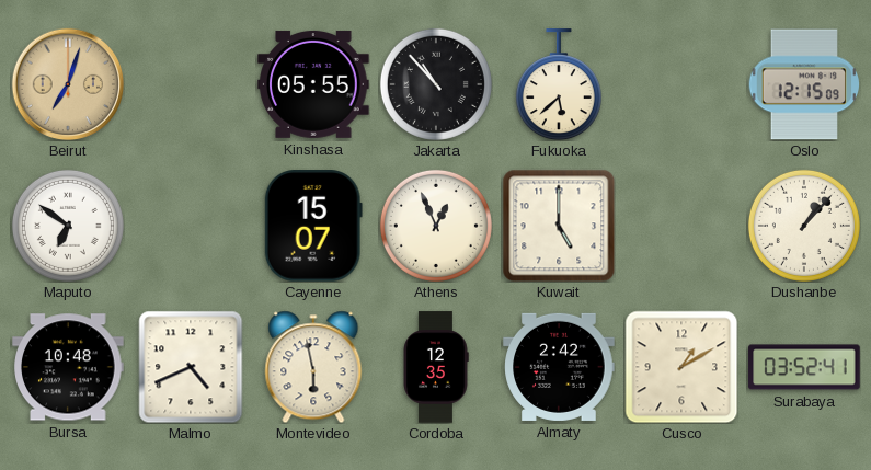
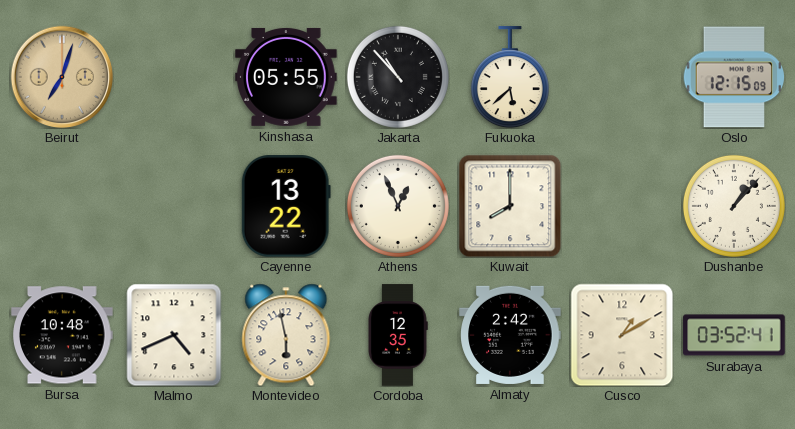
Maputo: 6:51 -> none (68, 226)
Cayenne: 15:07 -> 13:22 (286, 206)
Kuwait: 5:00 -> 8:00 (510, 206)
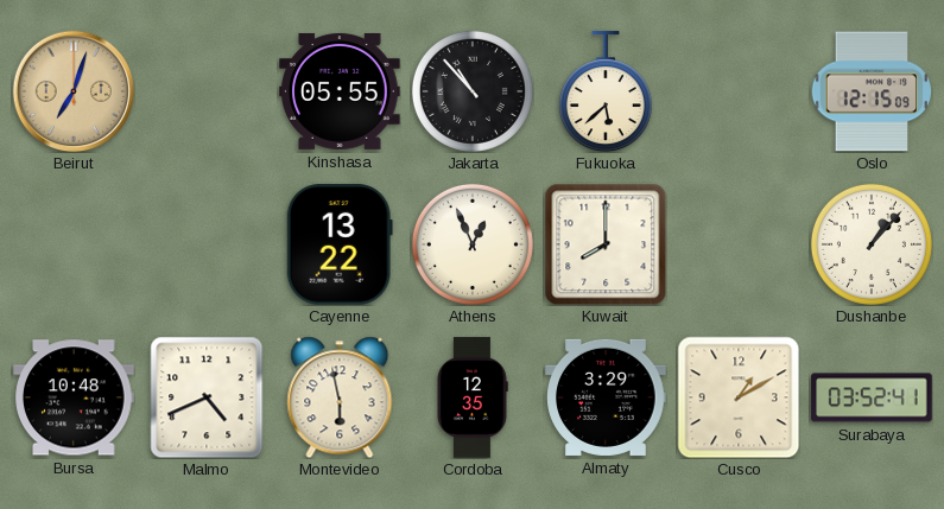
Almaty: 2:42 -> 3:29 (606, 397)
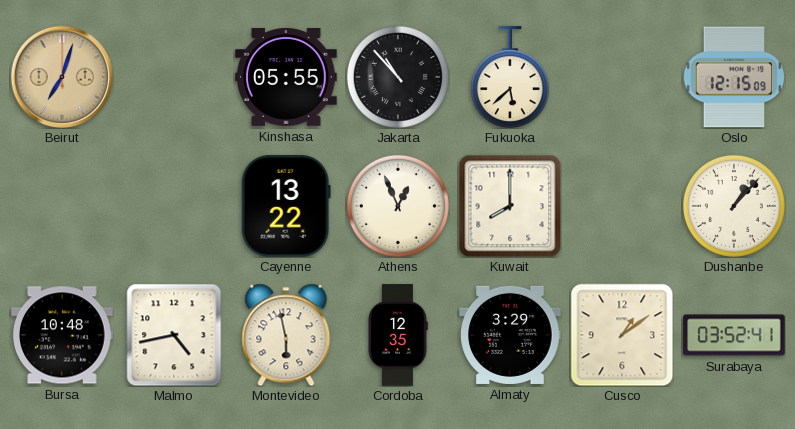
Malmo: 4:41 -> 4:43 (174, 335)
Cusco: 1:10 -> 1:09 (622, 335)
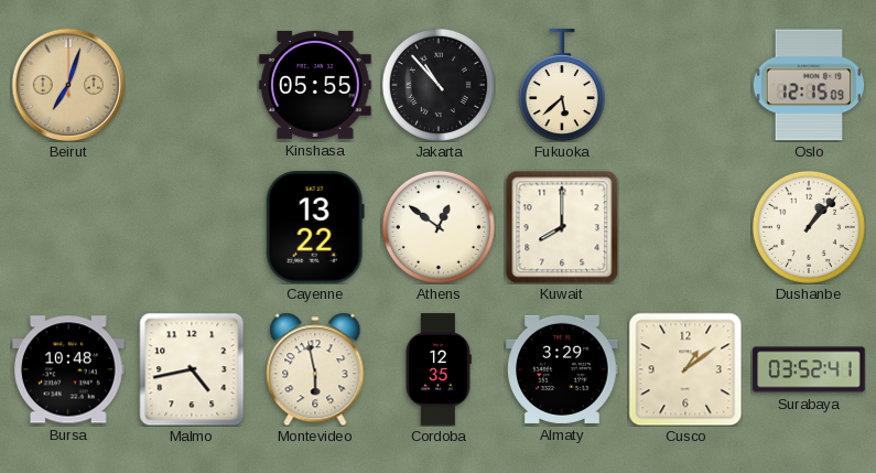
Athens: 12:56 -> 12:51 (439, 227)
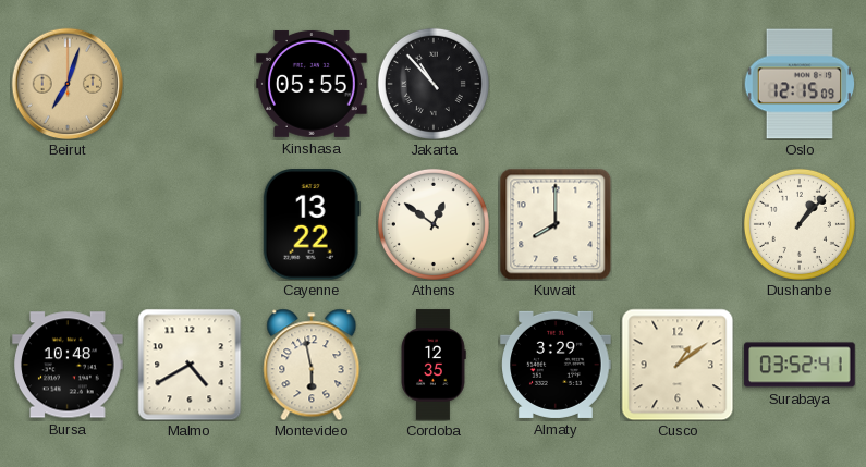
Fukuoka: 5:38 -> none (562, 85)
Malmo: 4:43 -> 4:40 (190, 365)
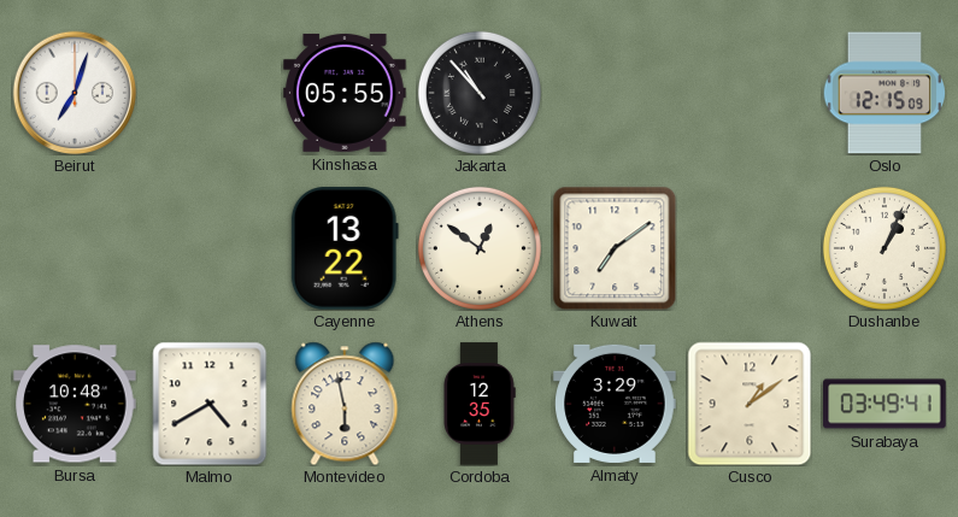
Beirut dial: champagne -> white (75, 93)
Kuwait: 8:00 -> 7:09 (615, 248)
Dushanbe: 1:07 -> 1:04 (884, 248)
Surabaya: 03:52 -> 03:49 (884, 404)
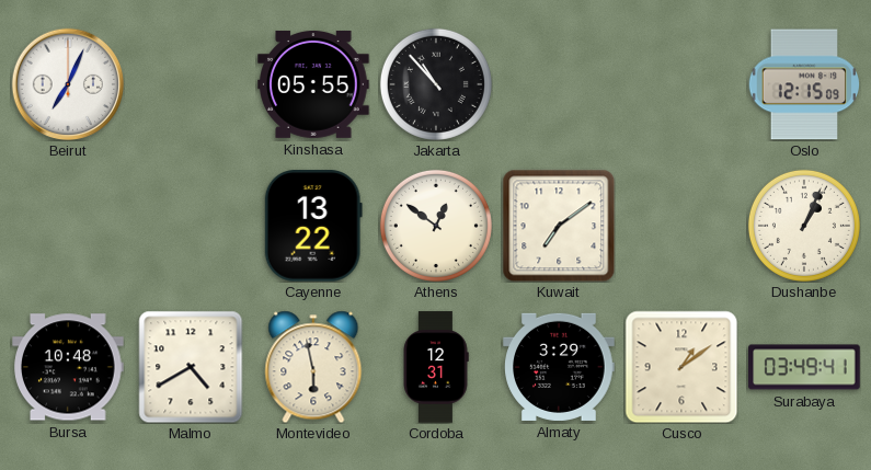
Beirut: 7:03 -> 7:04 (68, 84)
Cordoba: 12:35 -> 12:31 (436, 367)
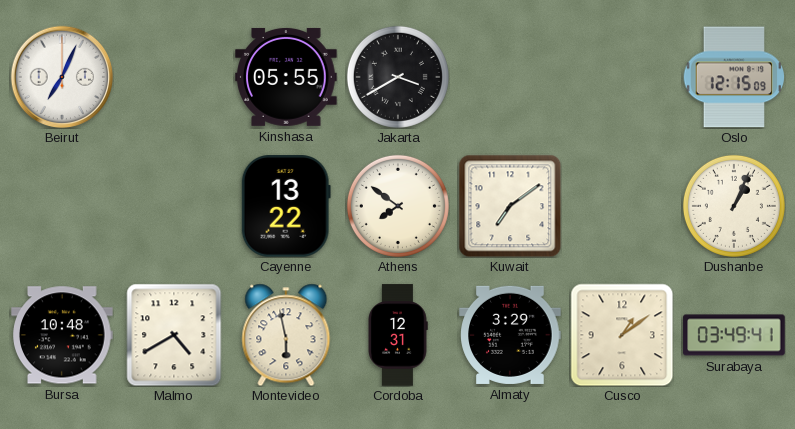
Jakarta: 10:53 -> 3:40 (398, 77)
Athens: 12:51 -> 7:51 (398, 206)
